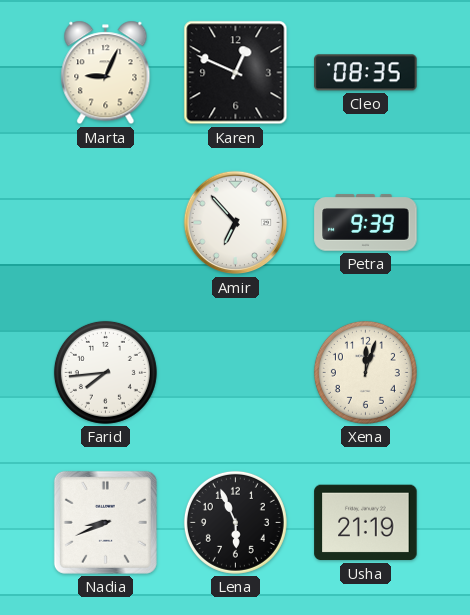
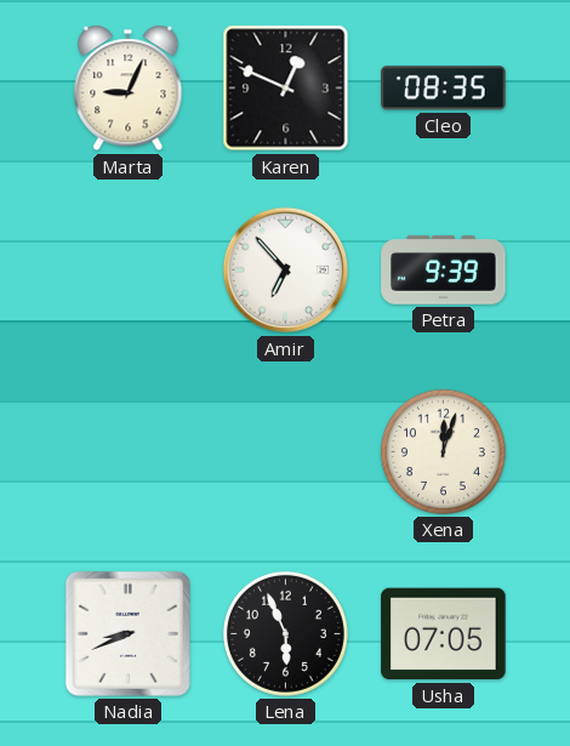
Farid: 7:44 -> none (105, 372)
Usha: 21:19 -> 07:05 (444, 634)
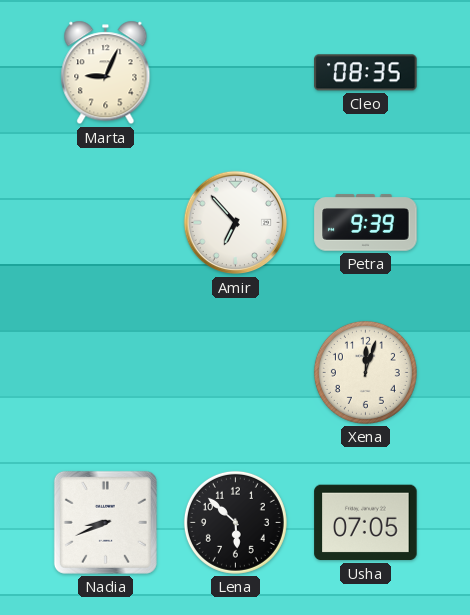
Karen: 12:49 -> none (286, 89)
Lena: 5:56 -> 5:52 (235, 522)
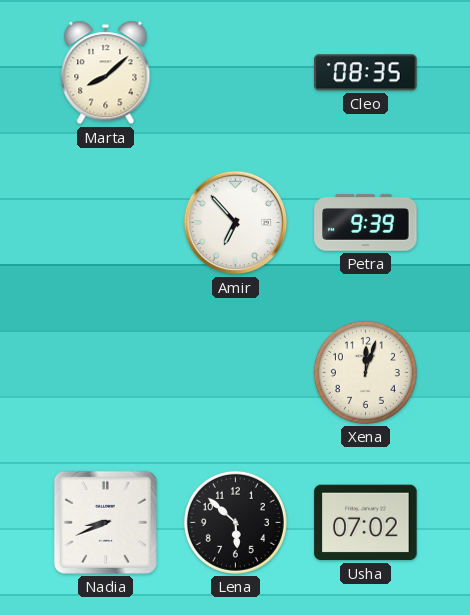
Marta: 9:04 -> 8:08 (106, 73)
Usha: 07:05 -> 07:02 (366, 523)
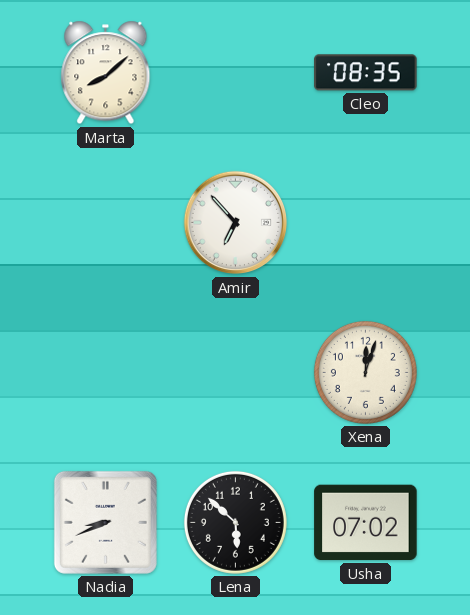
Petra: 9:39 -> none (366, 223)
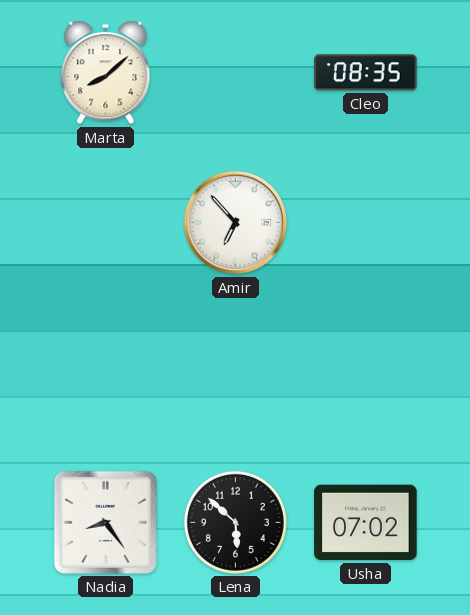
Xena: 12:03 -> none (365, 372)
Nadia: 8:41 -> 8:24 (105, 522)
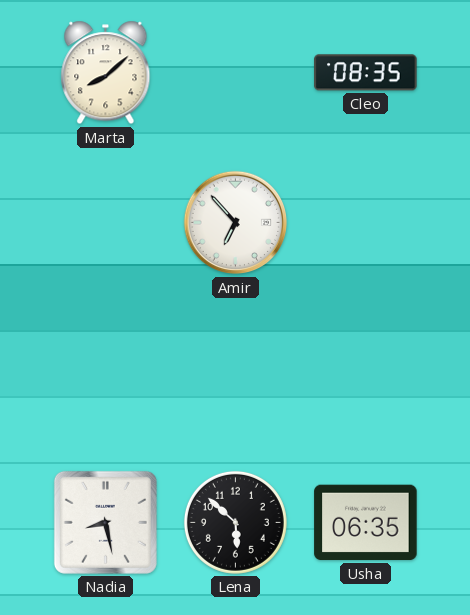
Nadia: 8:24 -> 8:28 (105, 522)
Usha: 07:02 -> 06:35 (366, 523)
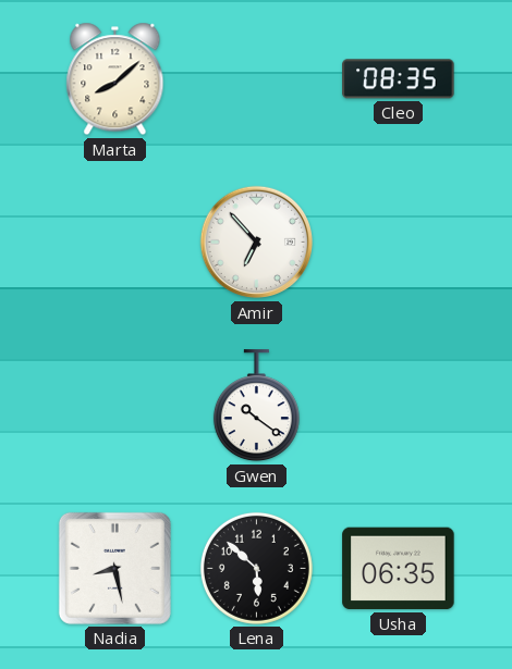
Gwen: none -> 10:21 (256, 406)
